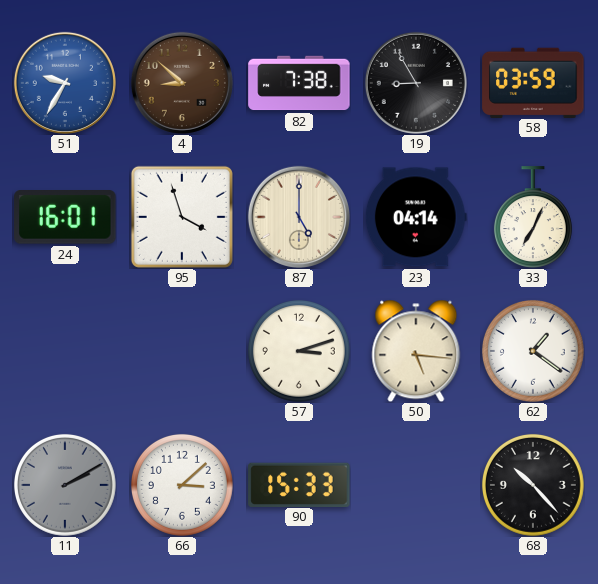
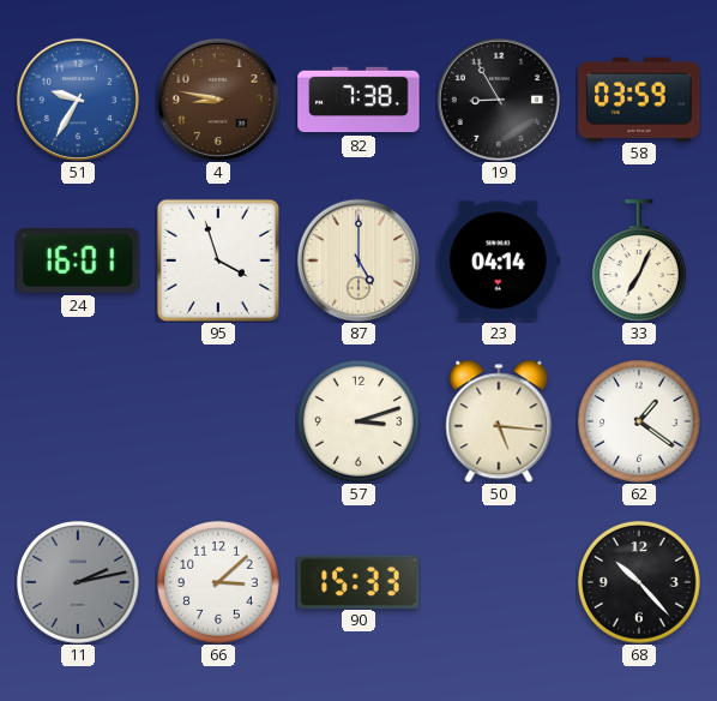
4: 8:52 -> 8:47 (218, 100)
11: 2:10 -> 2:13 (78, 582)
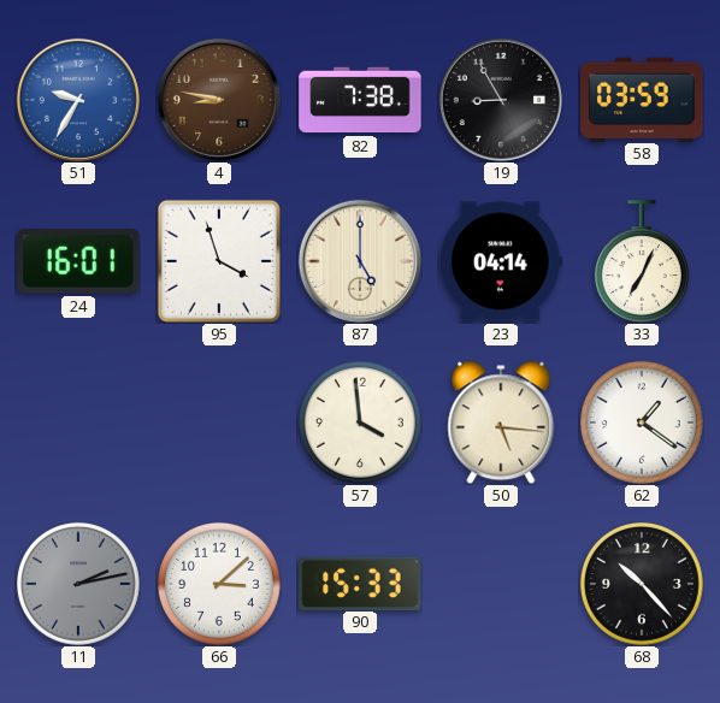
57: 3:12 -> 3:59 (360, 423)
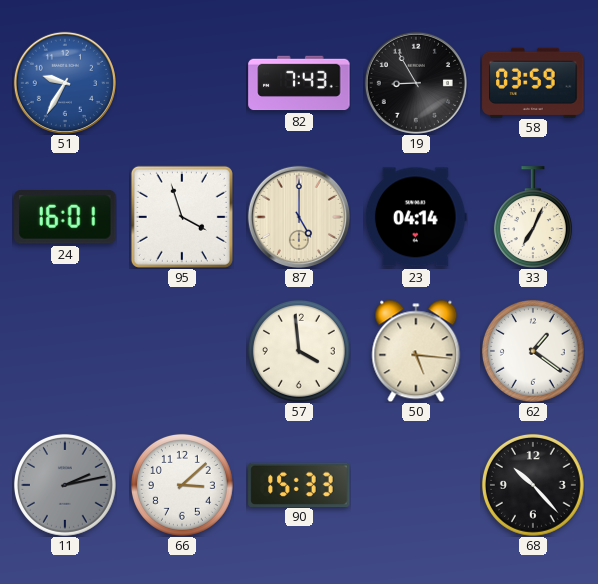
4: 8:47 -> none (219, 100)
82: 7:38 -> 7:43 (299, 83)
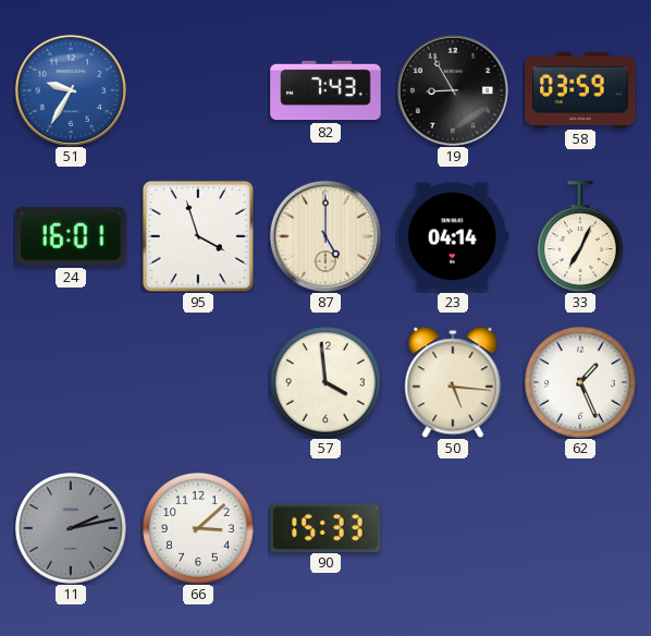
62: 1:21 -> 1:26 (580, 382)
68: 10:23 -> none (533, 485)
